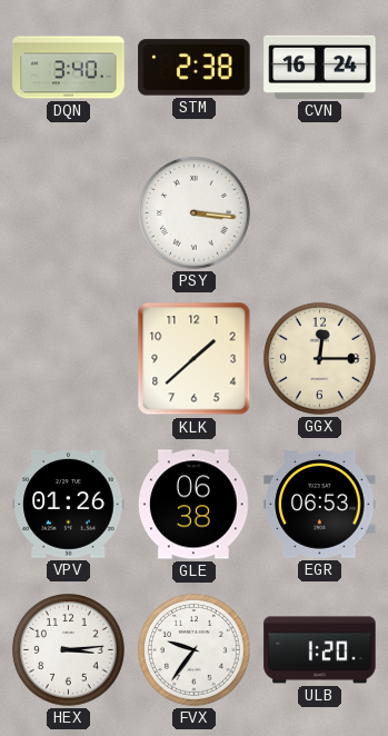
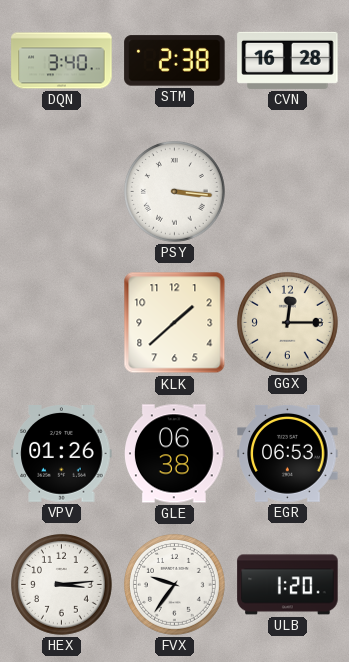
CVN: 16:24 -> 16:28 (288, 60)
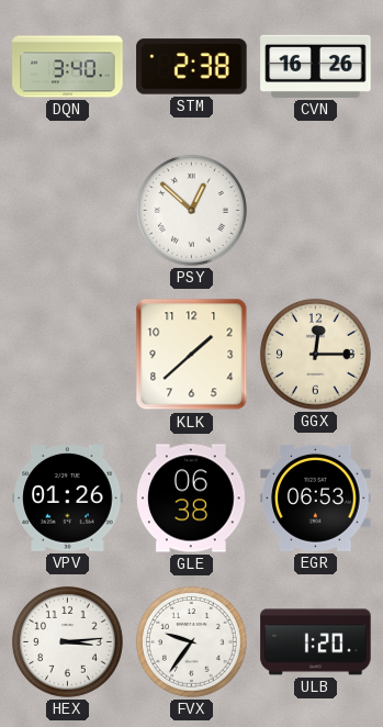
CVN: 16:28 -> 16:26 (316, 66)
PSY: 3:16 -> 12:52 (191, 210)
